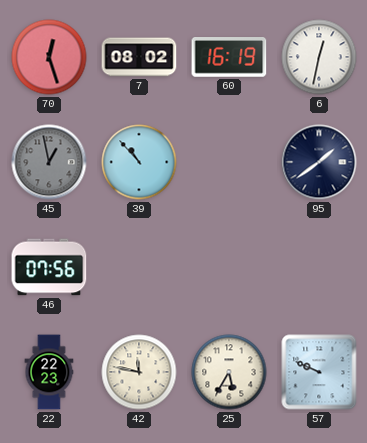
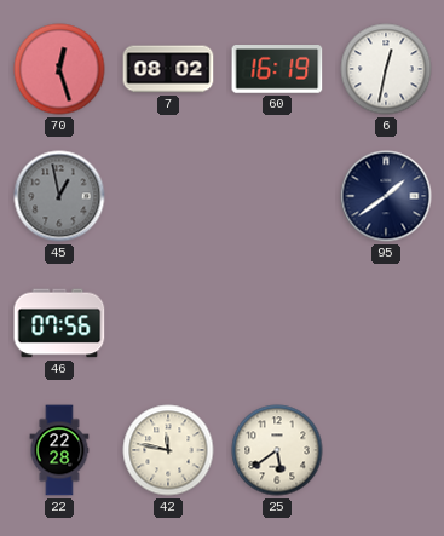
39: 10:53 -> none (139, 162)
22: 22:23 -> 22:28 (59, 450)
25: 5:35 -> 5:39 (277, 450)
57: 9:49 -> none (319, 372)
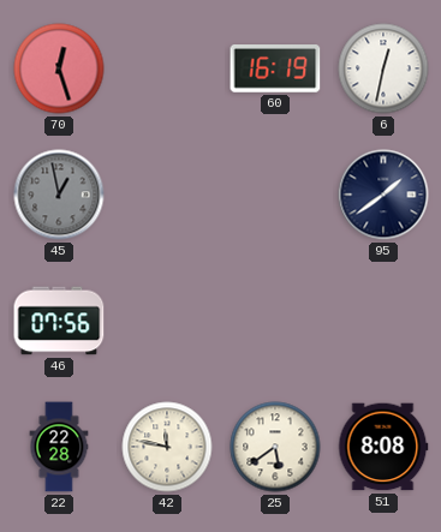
7: 08:02 -> none (168, 69)
51: none -> 8:08 (383, 447)
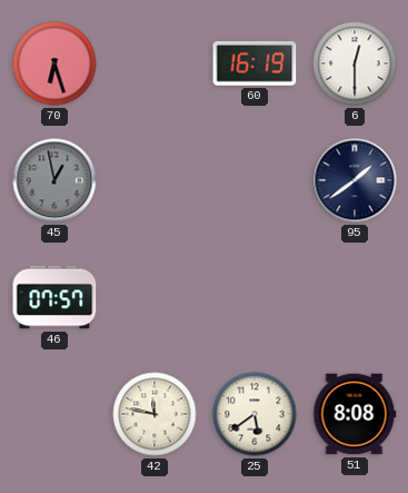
70: 12:27 -> 6:27 (54, 63)
6: 12:32 -> 12:30 (355, 63)
46: 07:56 -> 07:57 (54, 297)
22: 22:28 -> none (59, 447)
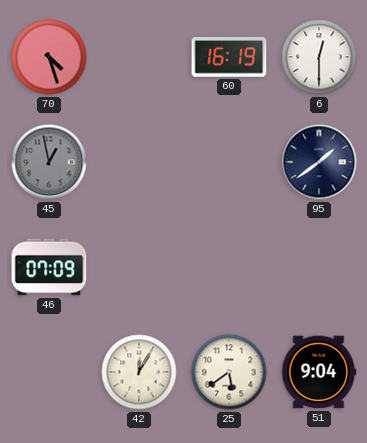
70: 6:27 -> 4:27 (49, 57)
46: 07:57 -> 07:09 (49, 267)
42: 11:47 -> 12:05 (139, 372)
51: 8:08 -> 9:04 (319, 372)
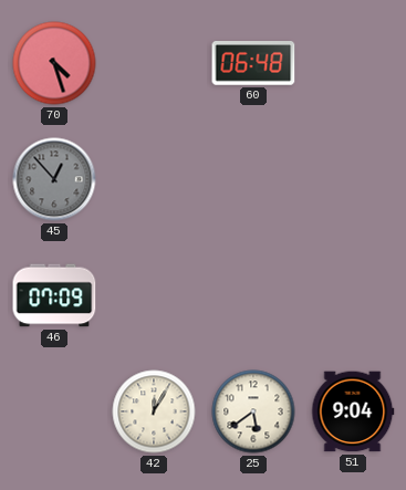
60: 16:19 -> 06:48 (253, 64)
6: 12:30 -> none (319, 57)
45: 12:58 -> 12:53 (54, 179)
95: 1:39 -> none (319, 162)
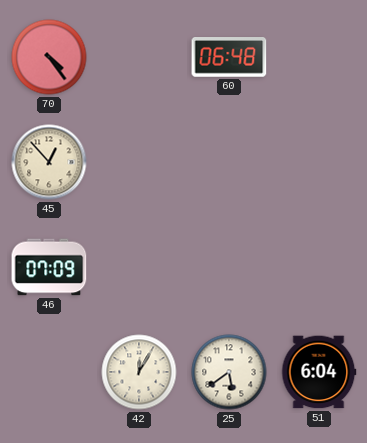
70: 4:27 -> 4:24 (49, 57)
45 dial: grey -> cream (49, 162)
51: 9:04 -> 6:04 (319, 372)
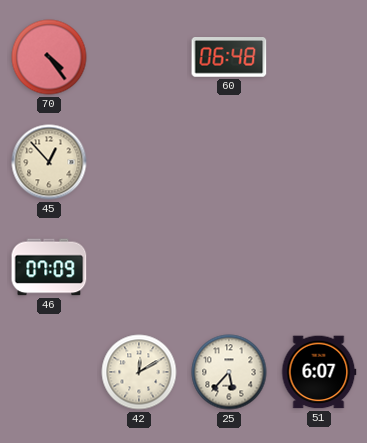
42: 12:05 -> 12:10 (139, 372)
25: 5:39 -> 5:37 (229, 372)
51: 6:04 -> 6:07 (319, 372)
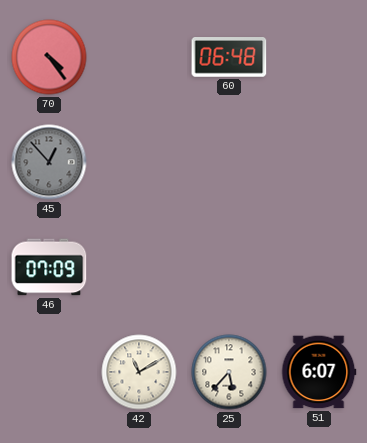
45 dial: cream -> grey (49, 162)
42: 12:10 -> 11:10 (139, 372)
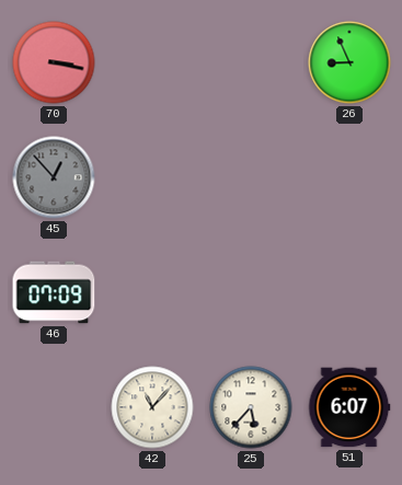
70: 4:24 -> 3:17 (54, 62)
60: 06:48 -> none (229, 58)
26: none -> 8:56 (349, 62)
42: 11:10 -> 11:07 (152, 407)
